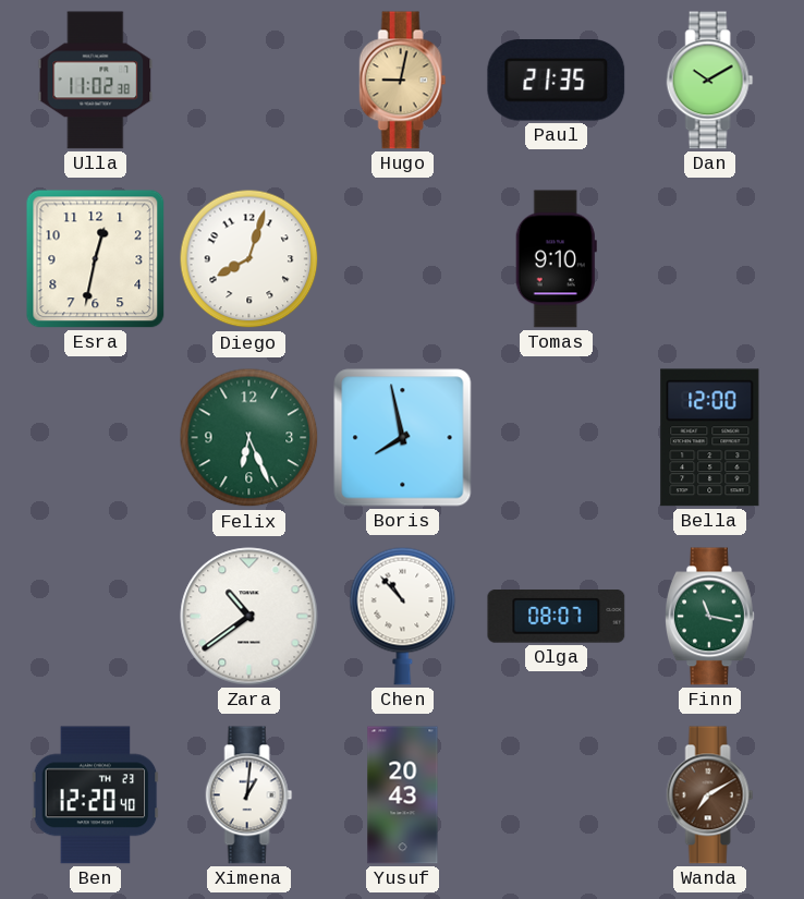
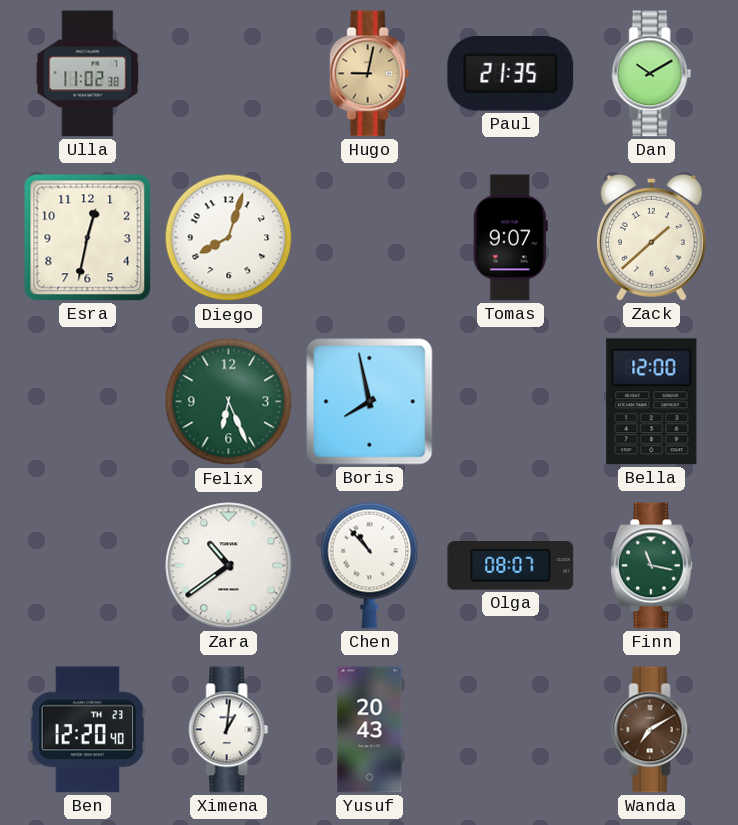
Tomas: 9:10 -> 9:07 (510, 238)
Zack: none -> 1:38 (651, 237)
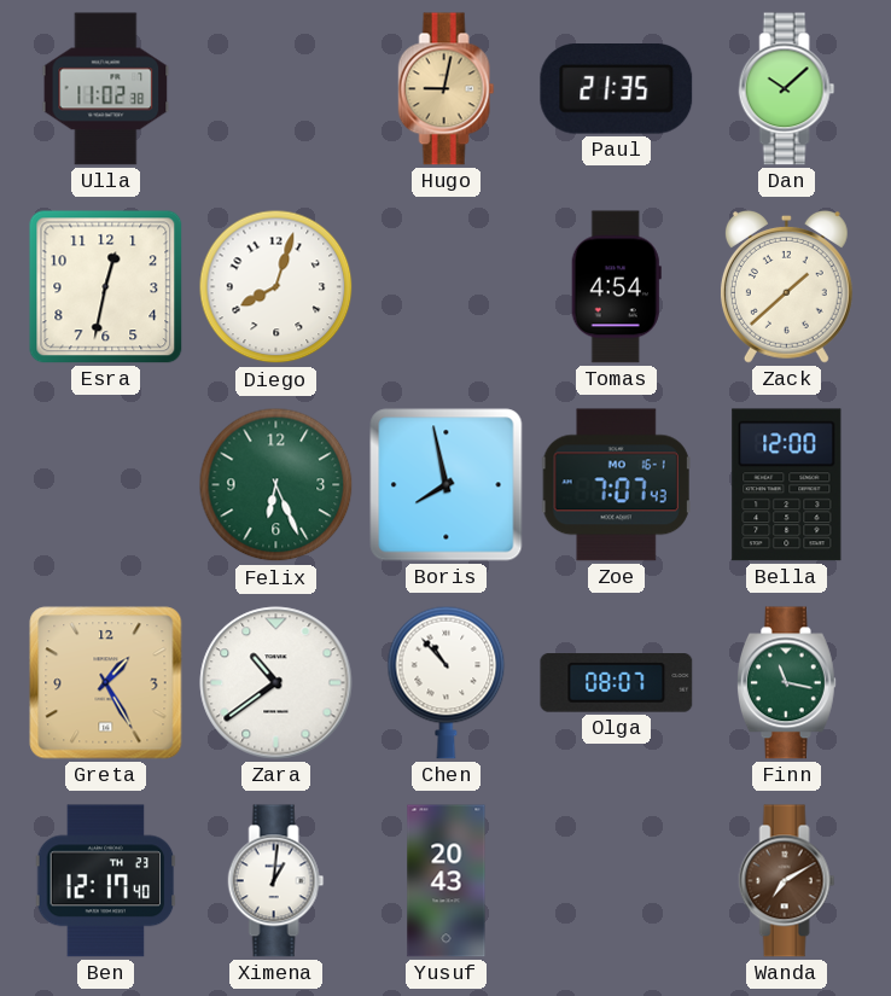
Dan: 10:10 -> 10:08 (787, 89)
Tomas: 9:07 -> 4:54 (616, 287)
Zoe: none -> 7:07 (616, 485)
Greta: none -> 1:25 (106, 683)
Ben: 12:20 -> 12:17 (106, 881)
